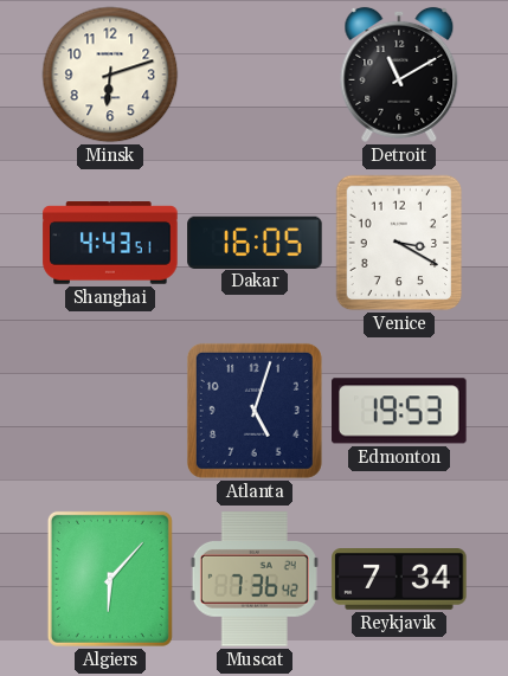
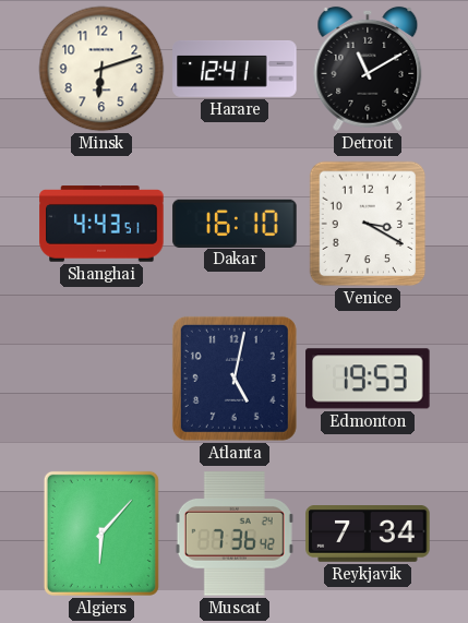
Harare: none -> 12:41 (235, 70)
Dakar: 16:05 -> 16:10 (235, 223)
Atlanta: 5:03 -> 5:02 (235, 379)
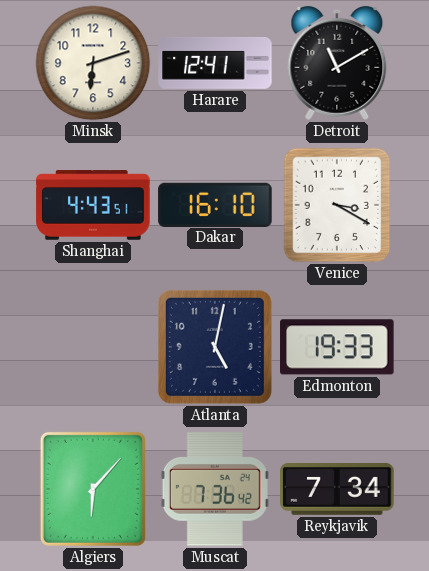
Edmonton: 19:53 -> 19:33 (337, 347)
